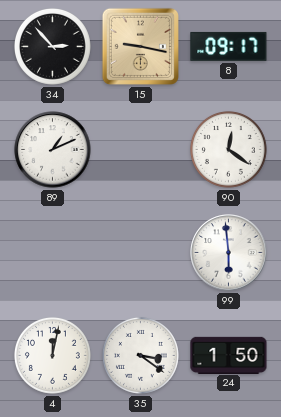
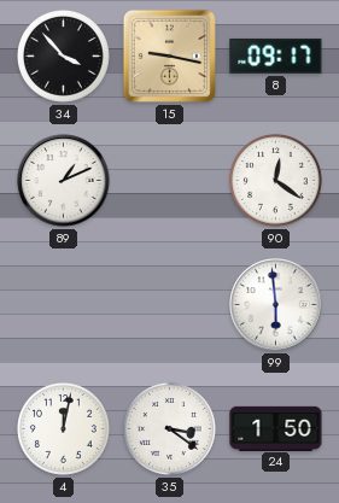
34: 2:53 -> 3:53 (63, 55)
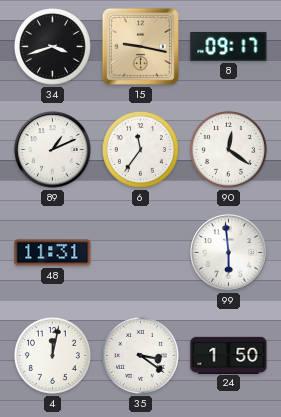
34: 3:53 -> 3:42 (52, 46)
6: none -> 11:36 (140, 149)
48: none -> 11:31 (53, 253)
